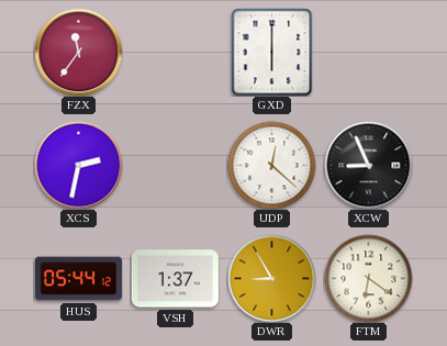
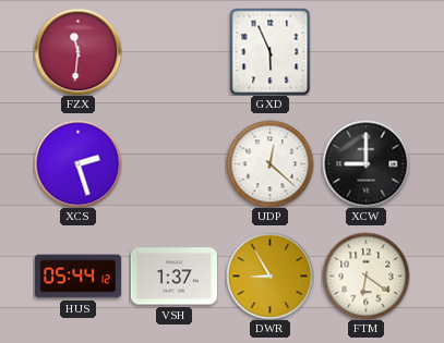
FZX: 11:36 -> 11:31 (77, 51)
GXD: 6:00 -> 5:56 (271, 51)
XCS: 2:32 -> 2:27 (77, 163)
XCW: 8:56 -> 9:00 (365, 163)
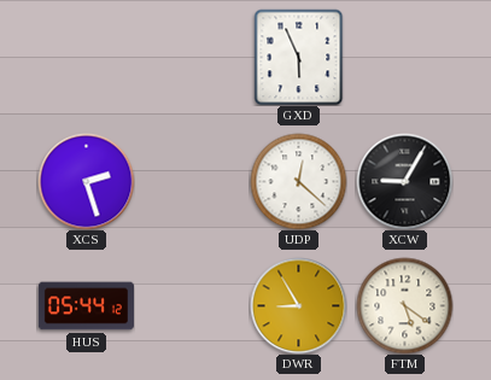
FZX: 11:31 -> none (77, 51)
XCW: 9:00 -> 9:05 (404, 181)
VSH: 1:37 -> none (173, 277)
FTM: 6:21 -> 5:21 (404, 305)
